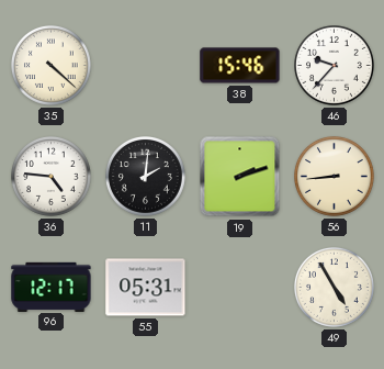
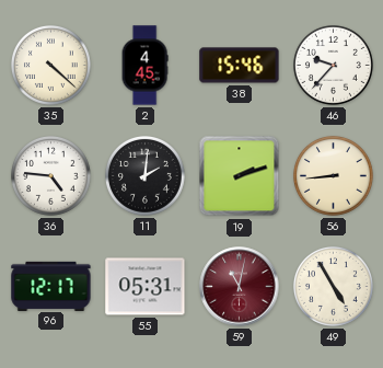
2: none -> 4:45 (144, 66)
59: none -> 11:02 (240, 287)
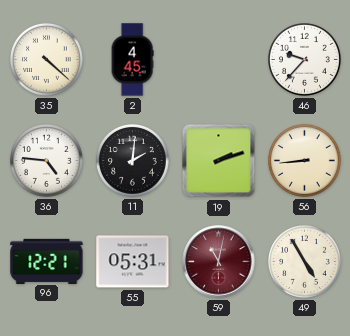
38: 15:46 -> none (240, 66)
96: 12:17 -> 12:21 (47, 261)
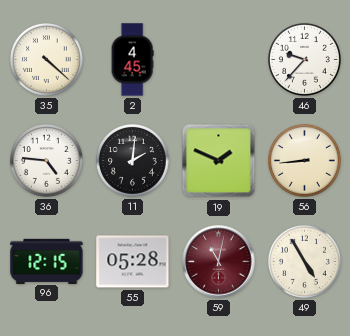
19: 2:12 -> 1:49 (219, 161)
96: 12:21 -> 12:15 (47, 261)
55: 05:31 -> 05:28 (133, 262)
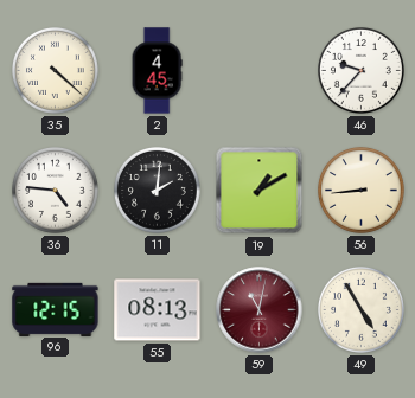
19: 1:49 -> 1:10 (260, 191)
55: 05:28 -> 08:13 (158, 310)
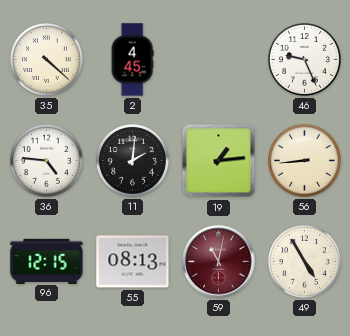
46: 9:37 -> 9:26 (305, 60)
19: 1:10 -> 1:14 (219, 161)
